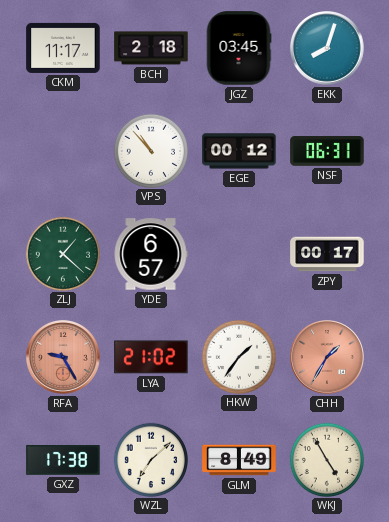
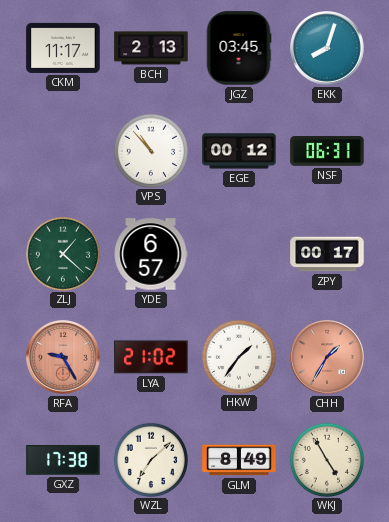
BCH: 2:18 -> 2:13 (151, 48)
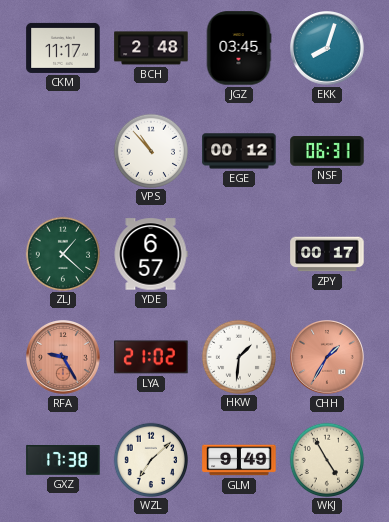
BCH: 2:13 -> 2:48 (151, 48)
HKW: 1:36 -> 1:31 (238, 356)
GLM: 8:49 -> 9:49 (239, 460)
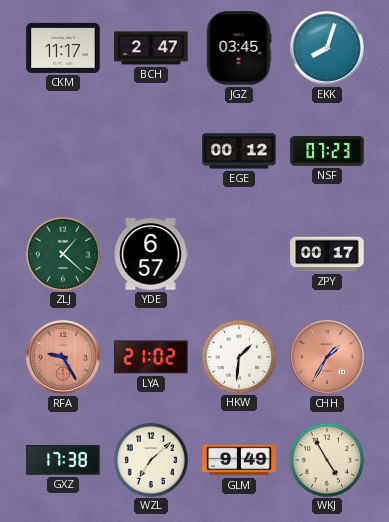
BCH: 2:48 -> 2:47 (151, 48)
VPS: 10:53 -> none (150, 150)
NSF: 06:31 -> 07:23 (327, 151)
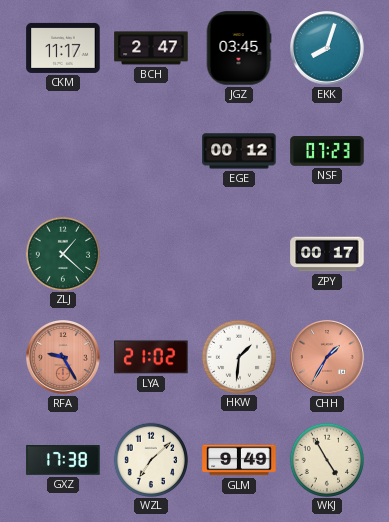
YDE: 6:57 -> none (151, 254)
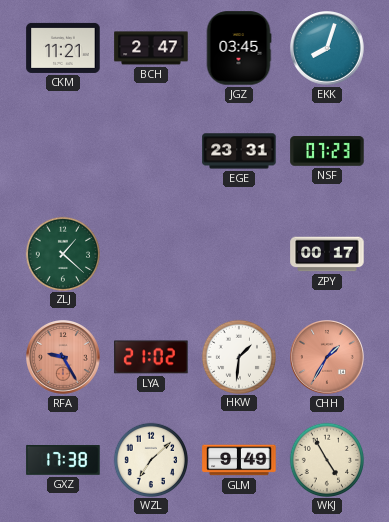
CKM: 11:17 -> 11:21 (63, 48)
EGE: 00:12 -> 23:31 (239, 151)
